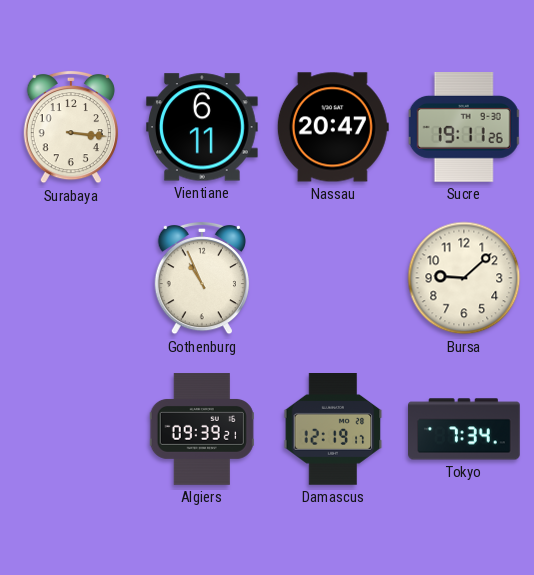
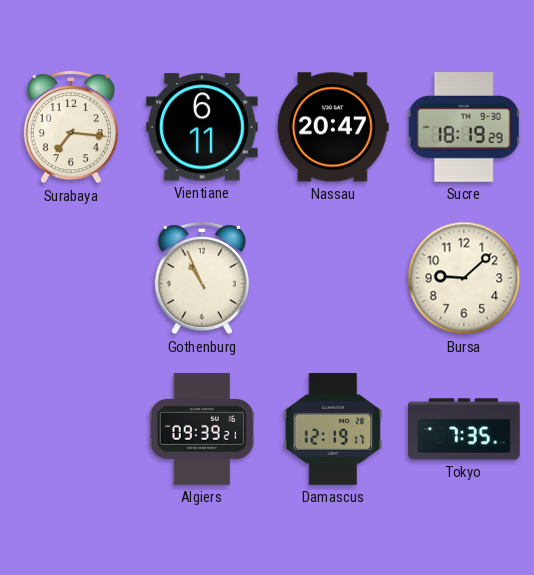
Surabaya: 3:16 -> 7:16 (71, 127)
Sucre: 19:11 -> 18:19 (464, 128)
Tokyo: 7:34 -> 7:35 (464, 429)
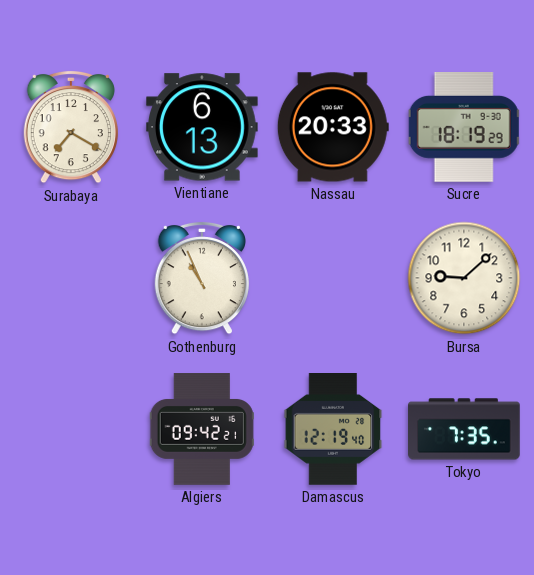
Surabaya: 7:16 -> 7:20 (71, 127)
Vientiane: 6:11 -> 6:13 (203, 127)
Nassau: 20:47 -> 20:33 (333, 127)
Algiers: 09:39 -> 09:42 (202, 429)
Damascus: 12:19:17 -> 12:19:40 (333, 430)
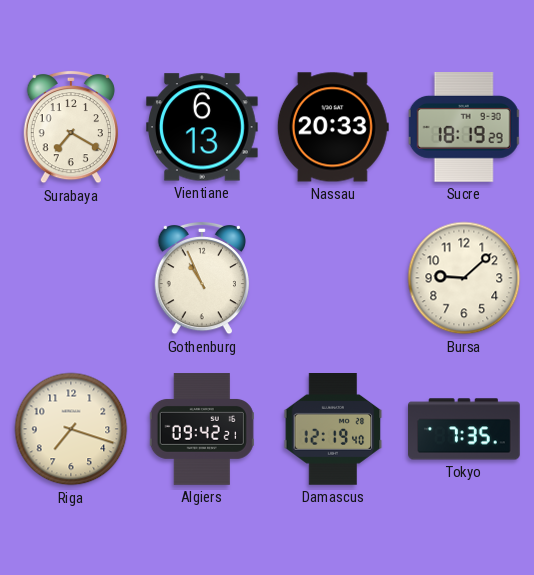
Riga: none -> 7:18 (71, 429)
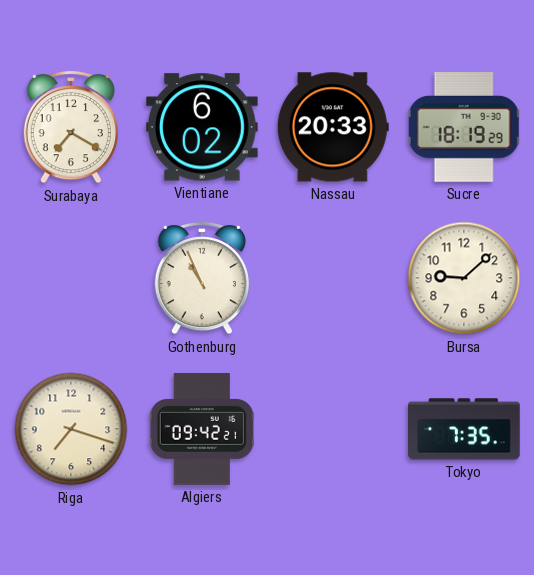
Vientiane: 6:13 -> 6:02 (203, 127)
Damascus: 12:19 -> none (333, 430)
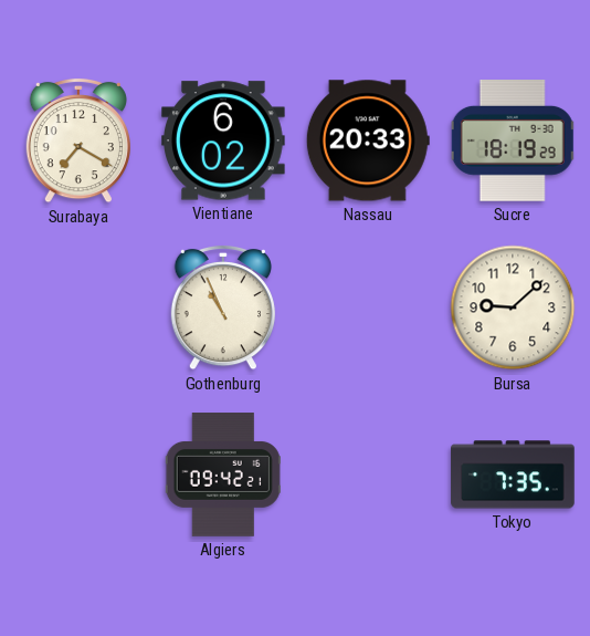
Riga: 7:18 -> none (71, 429)
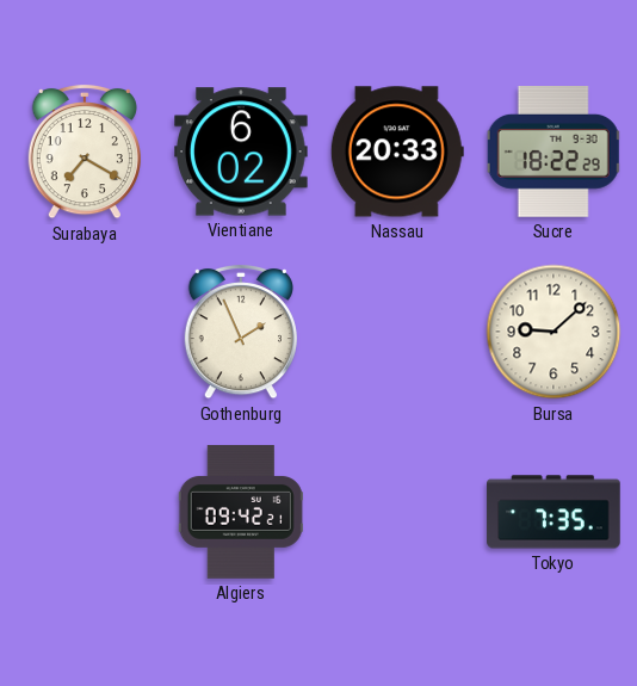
Sucre: 18:19 -> 18:22 (553, 153)
Gothenburg: 10:56 -> 1:56 (241, 332)
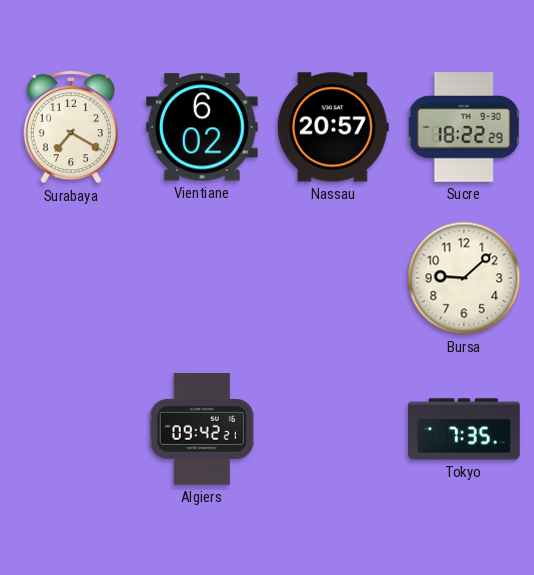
Nassau: 20:33 -> 20:57 (333, 127)
Gothenburg: 1:56 -> none (241, 332)
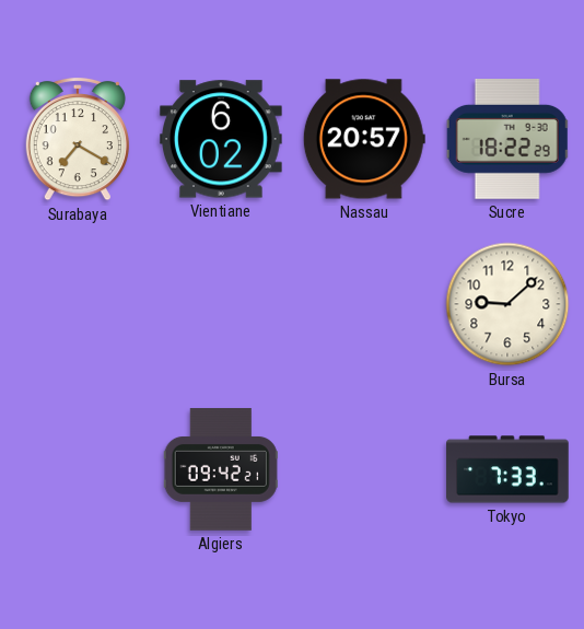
Tokyo: 7:35 -> 7:33 (507, 469)
